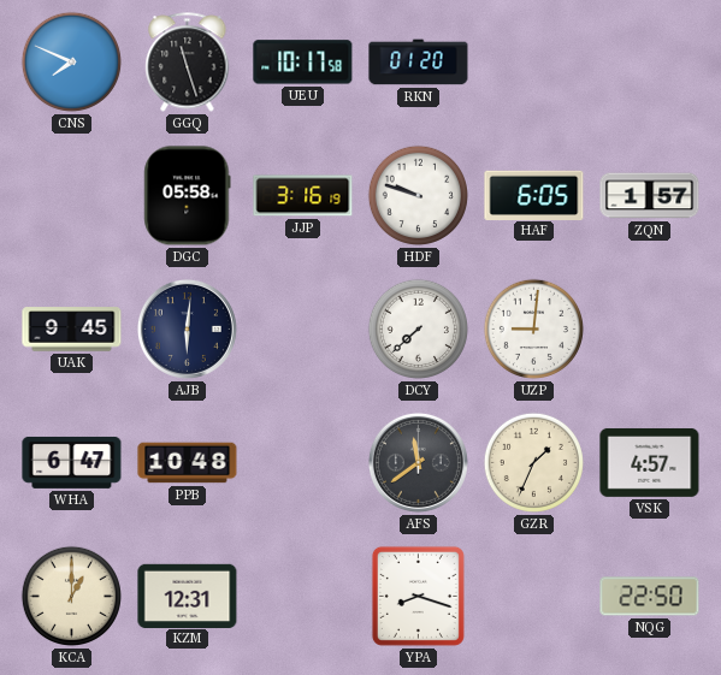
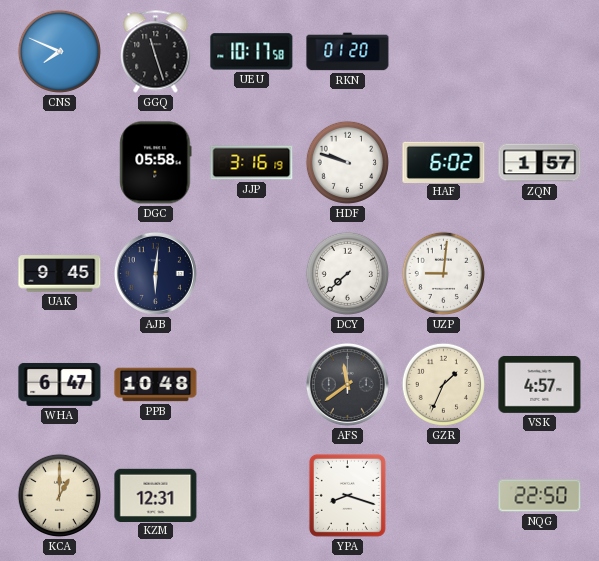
HAF: 6:05 -> 6:02 (444, 162)
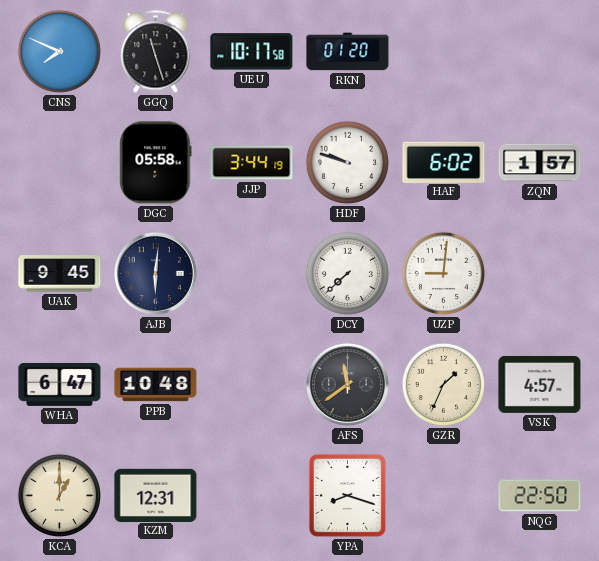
JJP: 3:16 -> 3:44 (252, 163)
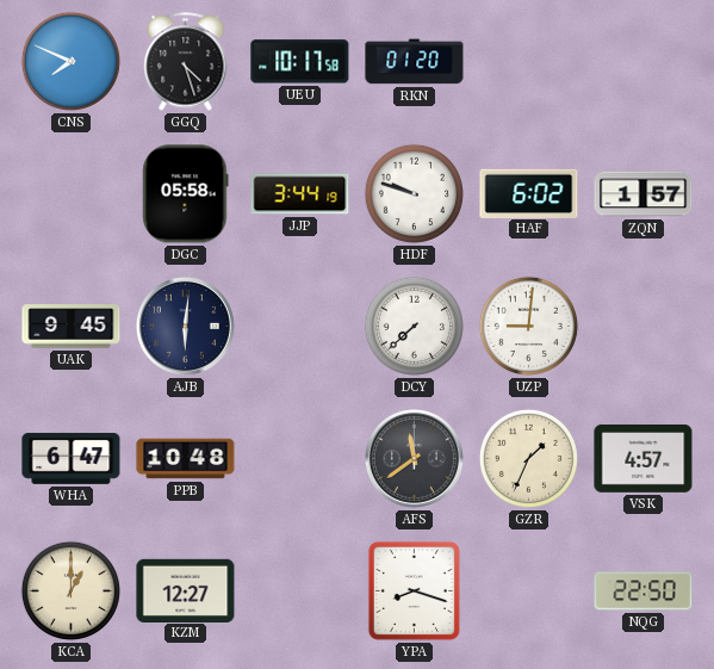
GGQ: 11:27 -> 4:27 (186, 62)
KZM: 12:31 -> 12:27 (186, 590)
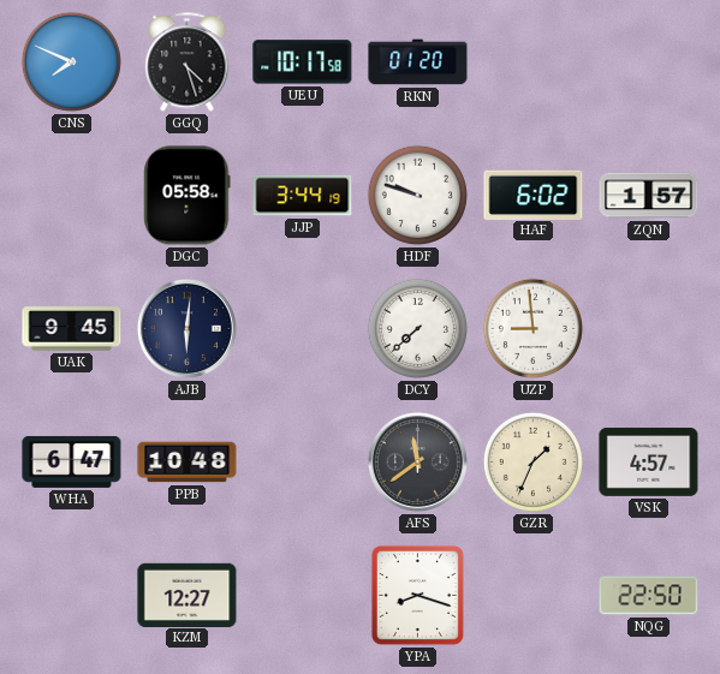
UZP: 9:01 -> 8:59 (532, 328)
KCA: 1:00 -> none (70, 590)
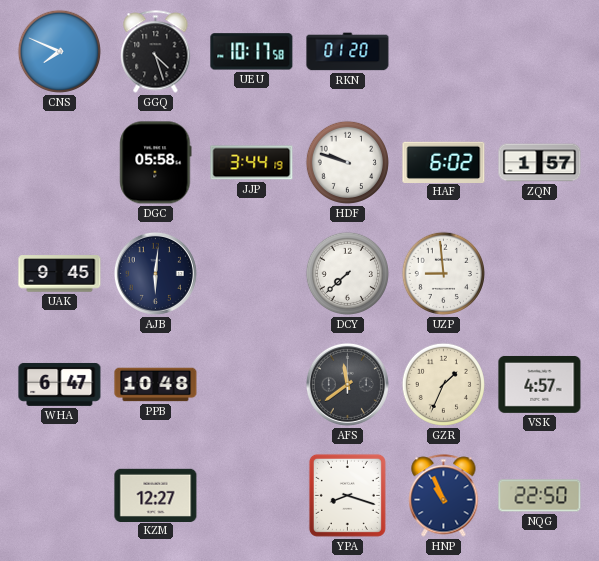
HNP: none -> 10:56 (444, 496)
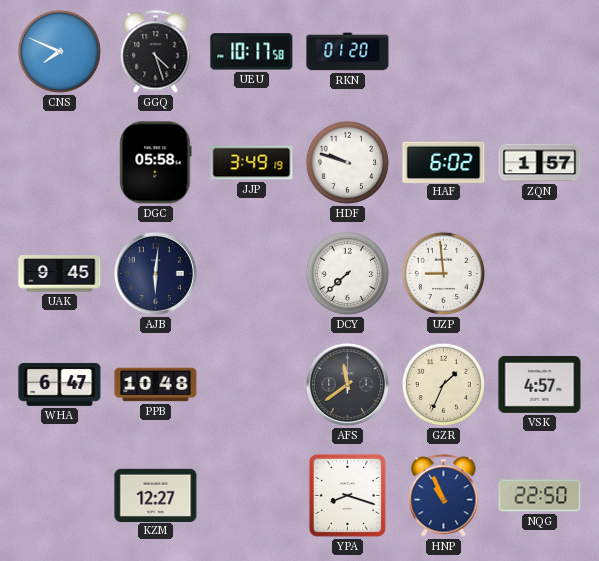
JJP: 3:44 -> 3:49 (252, 163)
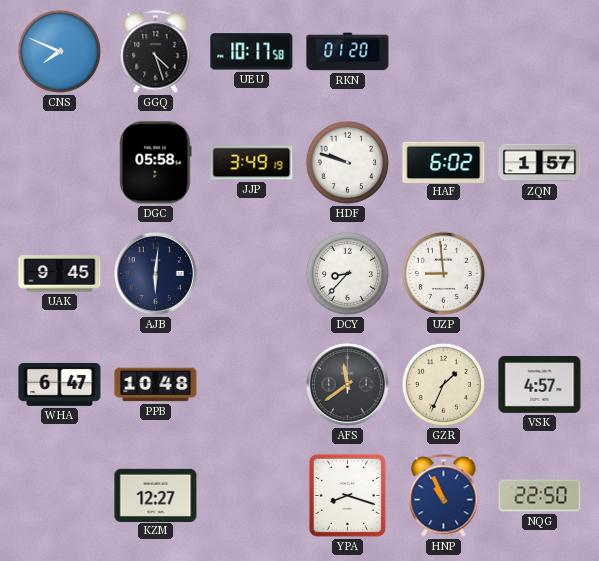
DCY: 7:38 -> 8:37 (347, 273)
